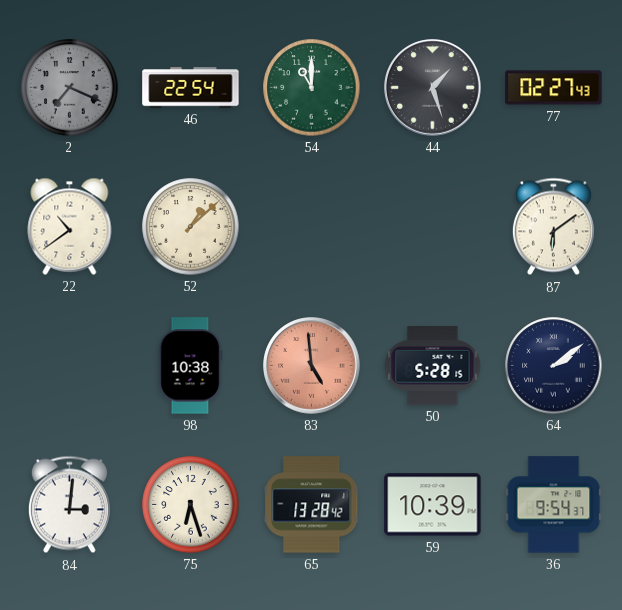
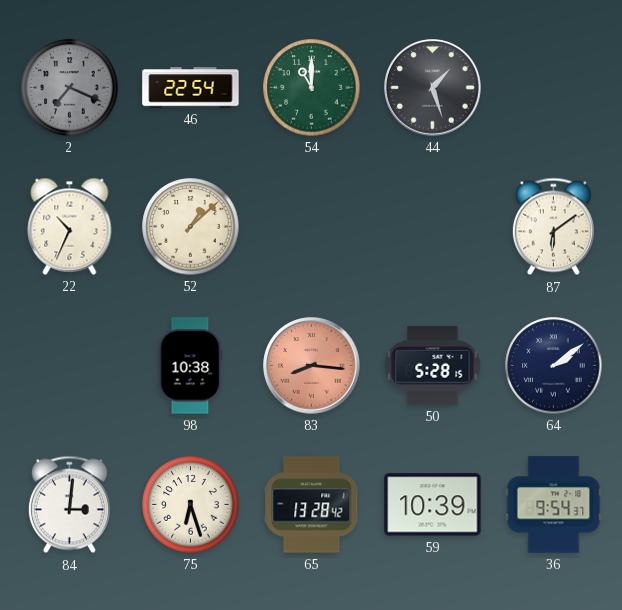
77: 02:27 -> none (554, 88)
22: 10:39 -> 10:34 (70, 226)
83: 4:59 -> 8:16 (312, 366)
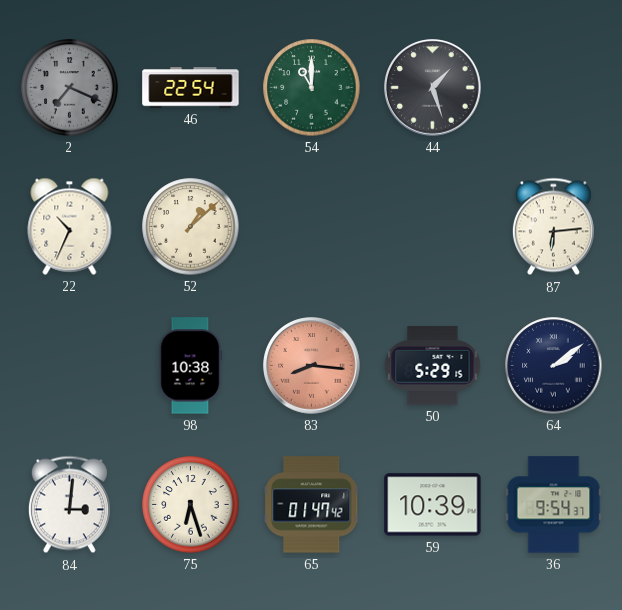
87: 6:09 -> 6:14 (553, 227)
50: 5:28 -> 5:29 (433, 366)
65: 13:28 -> 01:47 (312, 505)
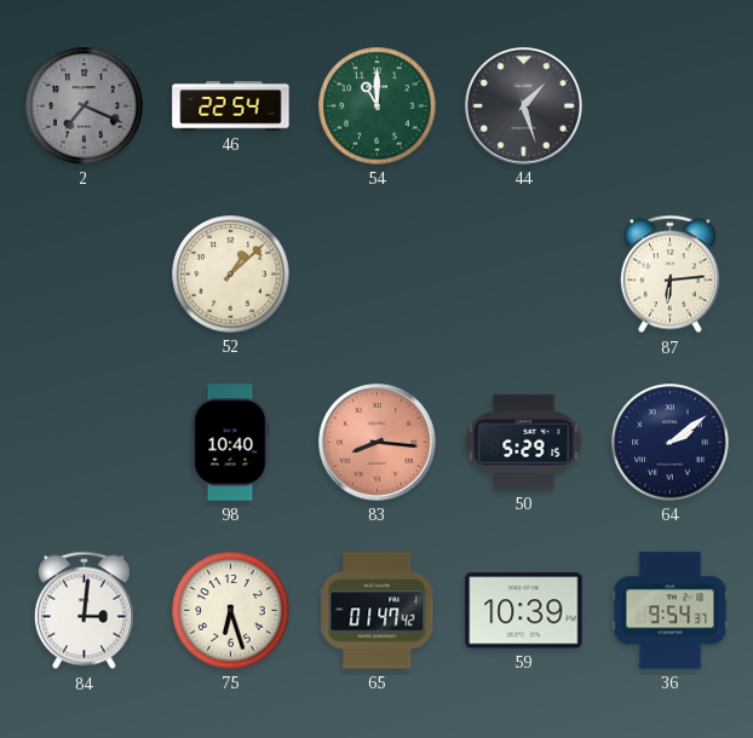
22: 10:34 -> none (70, 226)
98: 10:38 -> 10:40 (230, 443)
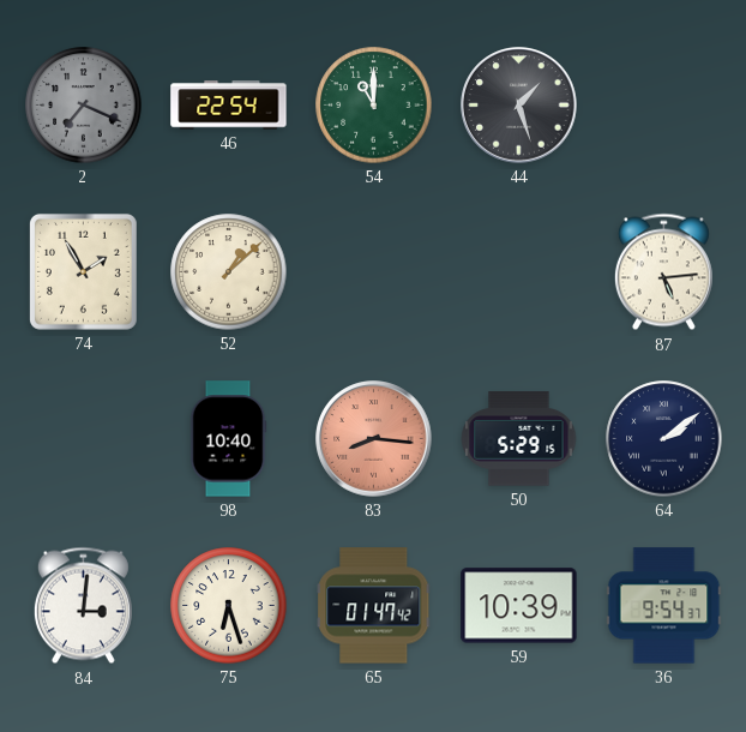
74: none -> 1:55 (83, 271)
87: 6:14 -> 5:14 (663, 272)
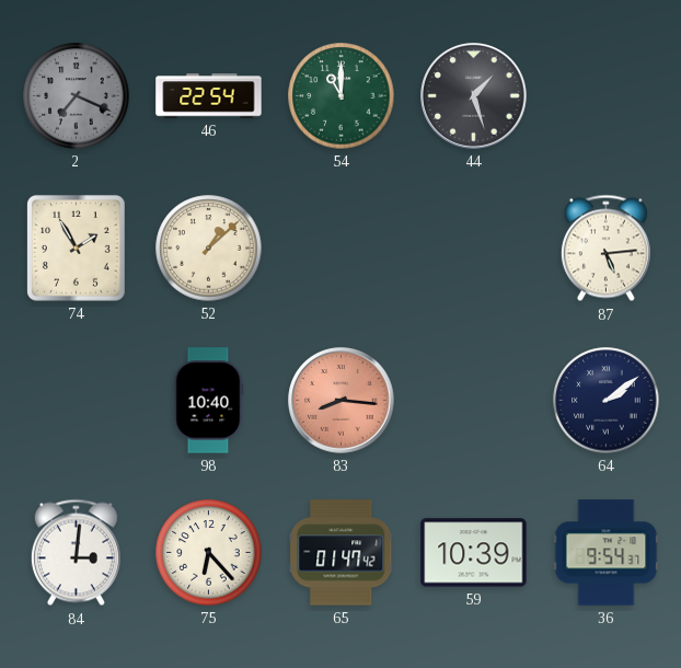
50: 5:29 -> none (519, 439)
75: 6:27 -> 6:23 (209, 553)
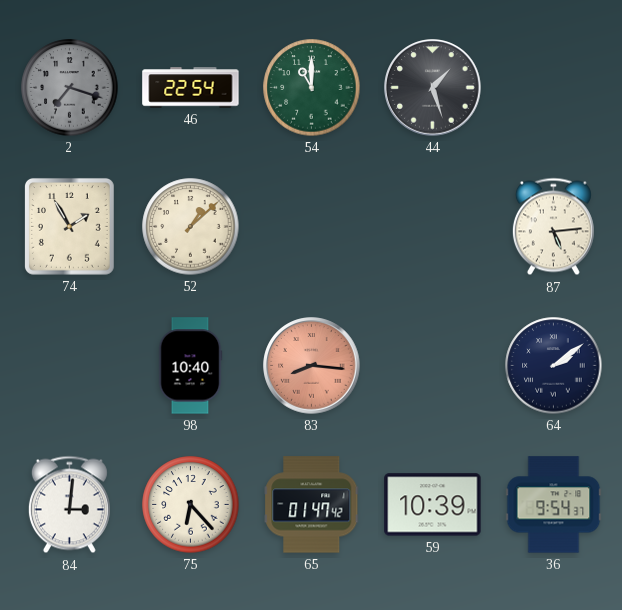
2: 7:19 -> 7:18 (70, 88)
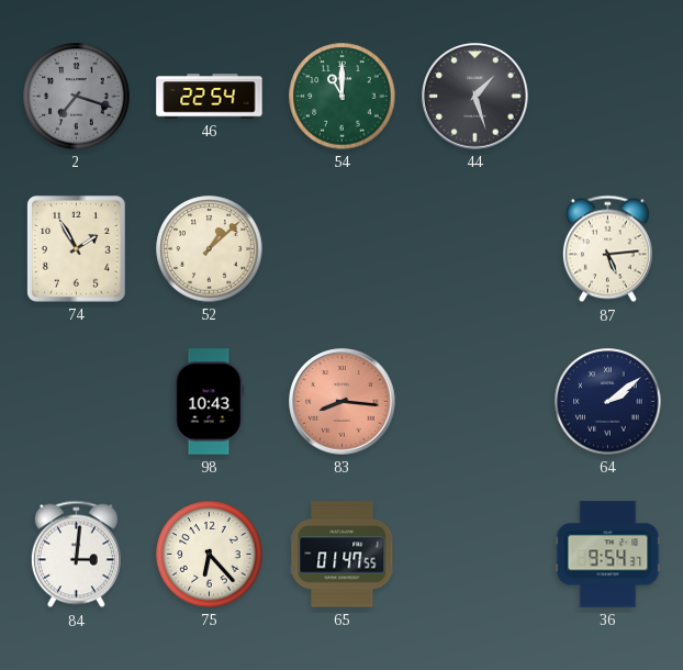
98: 10:40 -> 10:43 (209, 402)
65: 01:47:42 -> 01:47:55 (343, 555)
59: 10:39 -> none (433, 505)
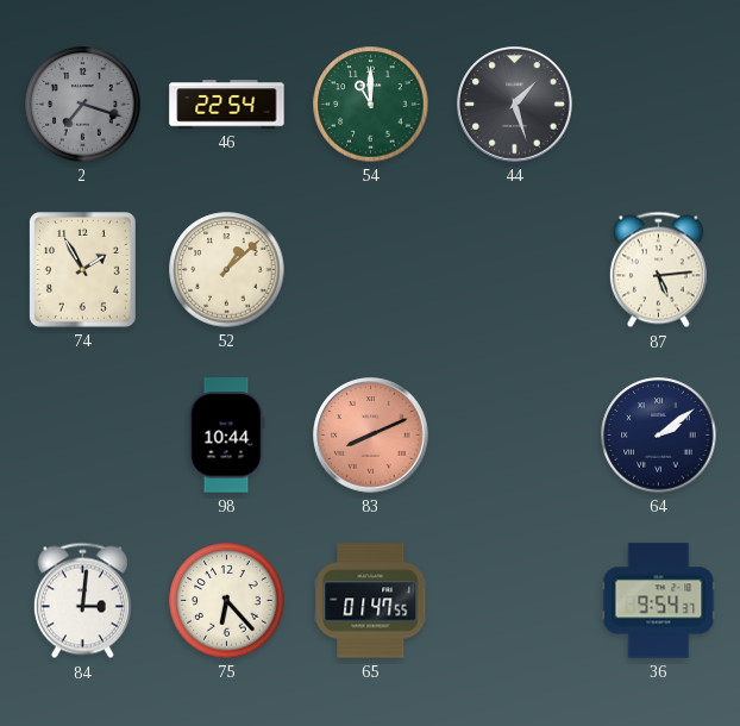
98: 10:43 -> 10:44 (226, 436)
83: 8:16 -> 8:11 (371, 436)
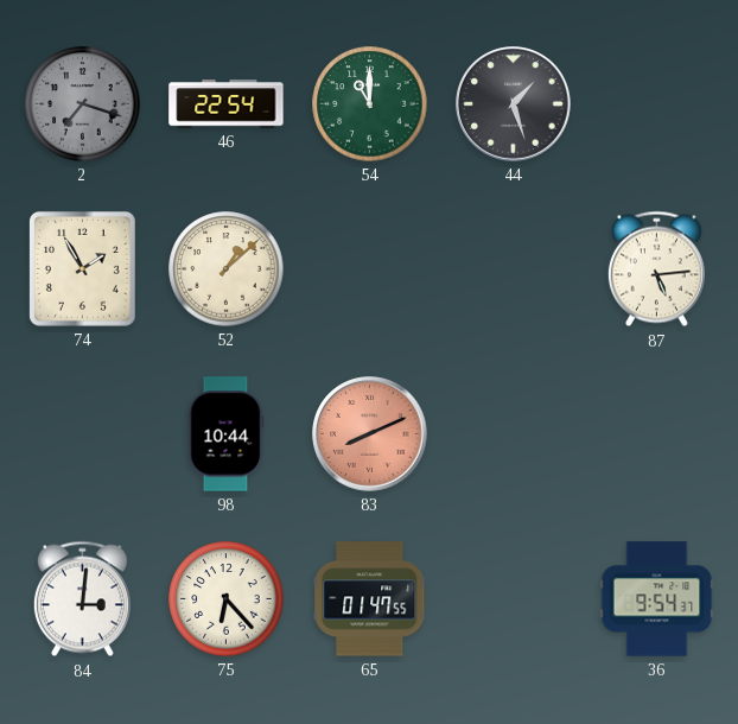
64: 2:09 -> none (659, 436)
